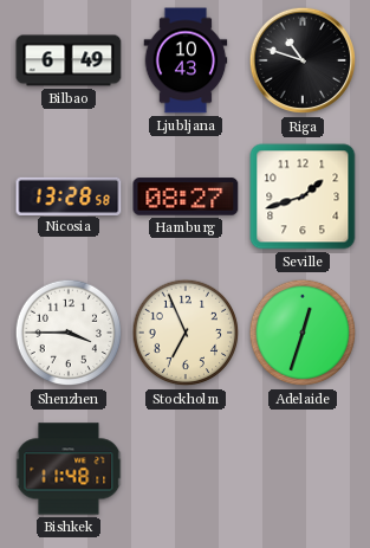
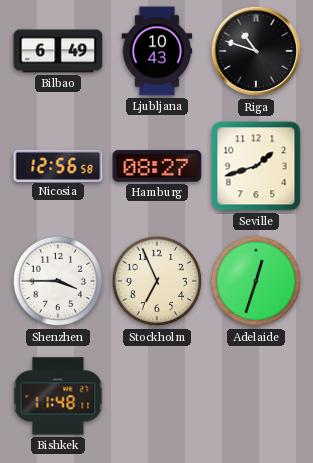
Nicosia: 13:28 -> 12:56 (58, 165)
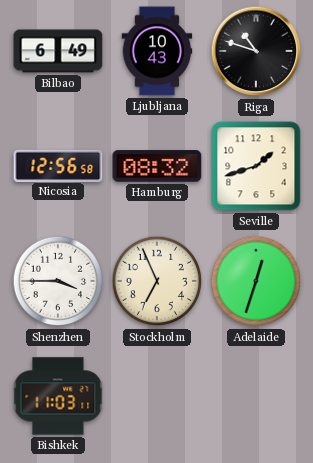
Hamburg: 08:27 -> 08:32 (157, 166)
Bishkek: 11:48 -> 11:03 (58, 396)
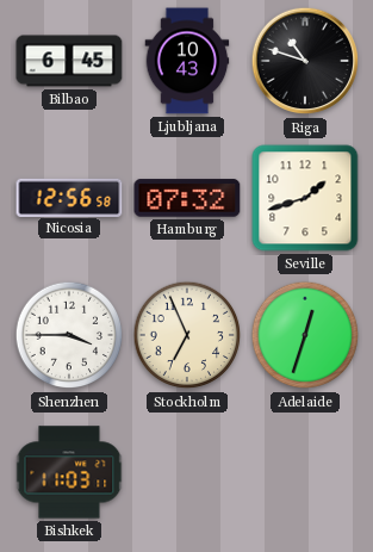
Bilbao: 6:49 -> 6:45 (69, 61)
Hamburg: 08:32 -> 07:32 (187, 198)
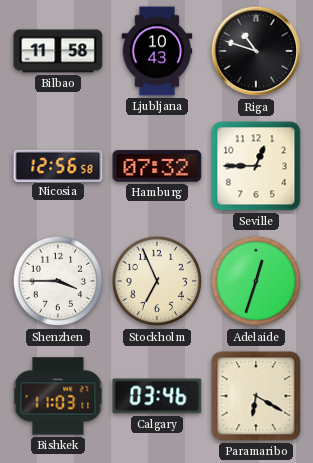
Bilbao: 6:45 -> 11:58 (58, 51)
Seville: 1:42 -> 12:45 (256, 166)
Calgary: none -> 03:46 (157, 396)
Paramaribo: none -> 6:20 (256, 396)
